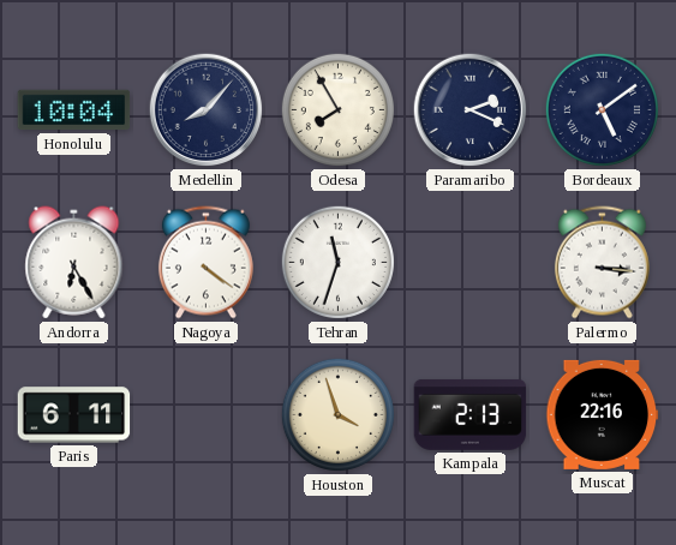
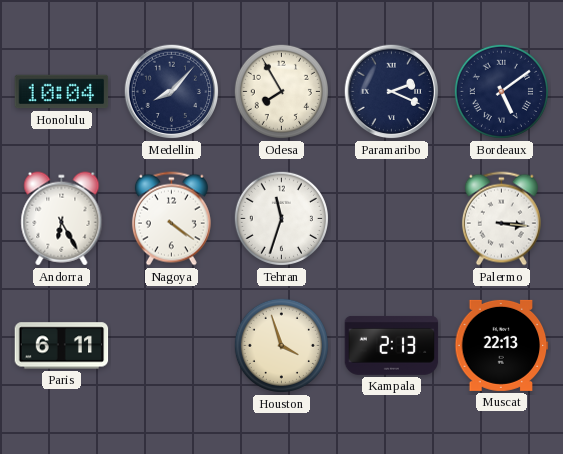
Muscat: 22:16 -> 22:13 (502, 345)
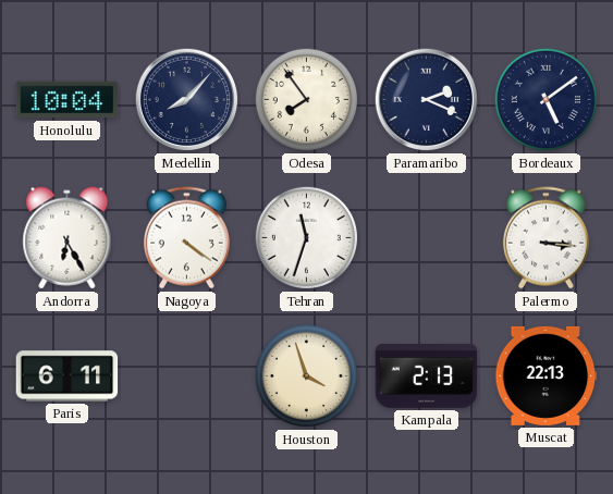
Odesa: 7:55 -> 7:54 (306, 99)
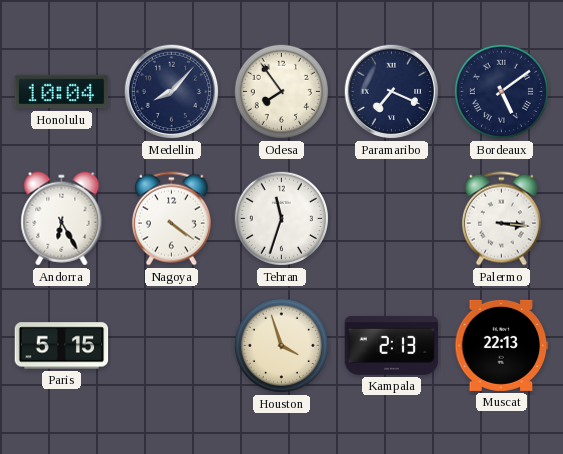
Paramaribo: 2:19 -> 7:19 (392, 92)
Paris: 6:11 -> 5:15 (62, 346)
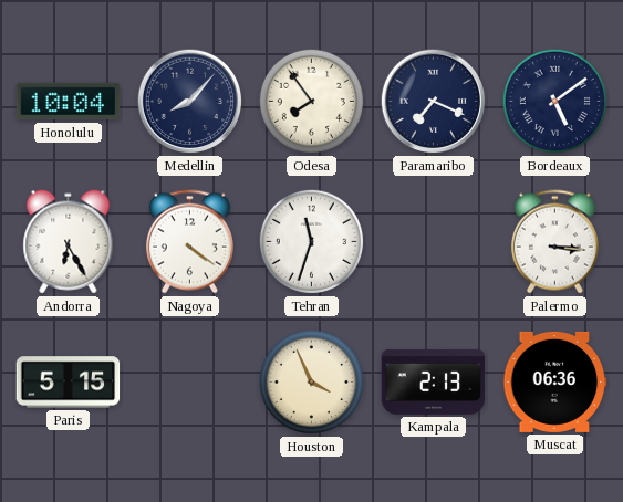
Houston: 3:57 -> 3:56 (311, 381)
Muscat: 22:13 -> 06:36 (555, 381)
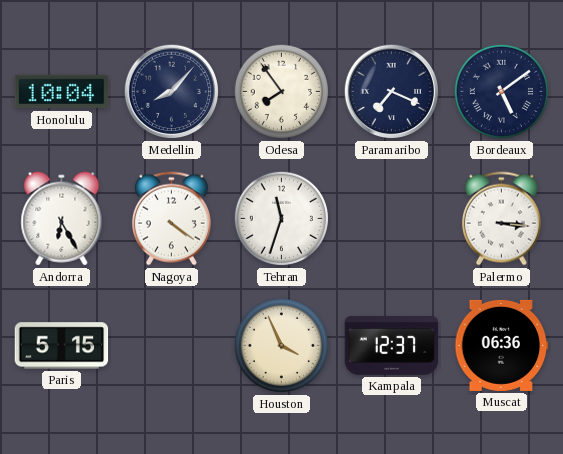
Kampala: 2:13 -> 12:37 (392, 345)
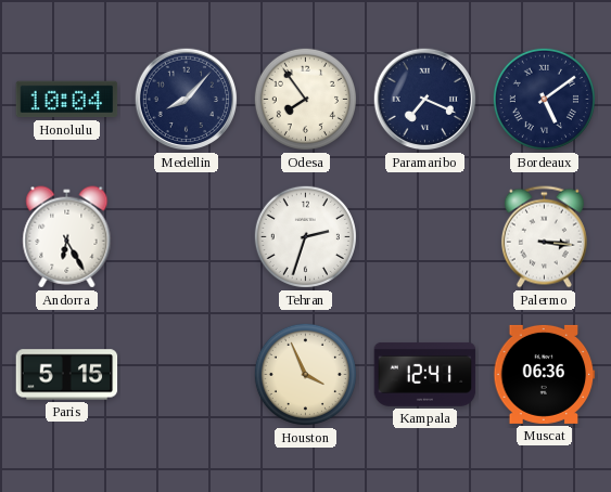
Nagoya: 4:21 -> none (171, 219)
Tehran: 11:33 -> 2:33 (305, 236)
Kampala: 12:37 -> 12:41 (425, 374)
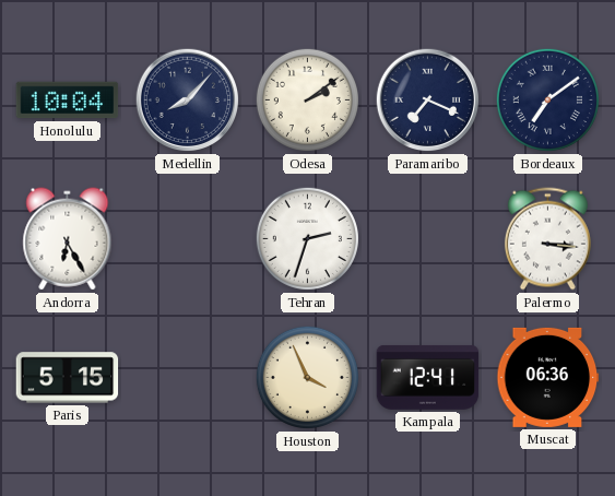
Odesa: 7:54 -> 2:09 (307, 99)
Bordeaux: 5:09 -> 7:09 (547, 99)
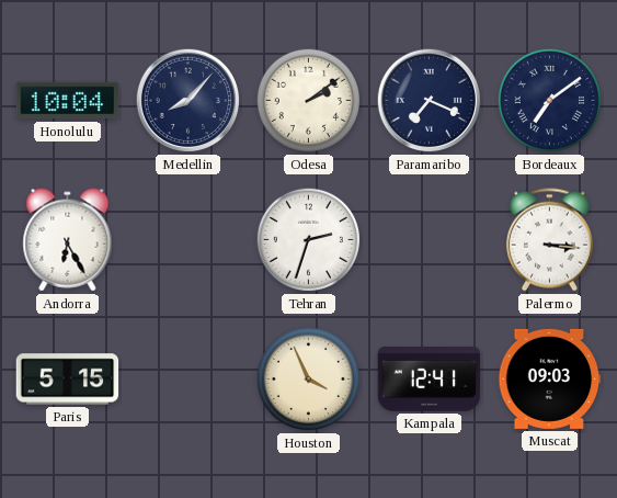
Muscat: 06:36 -> 09:03 (550, 378)
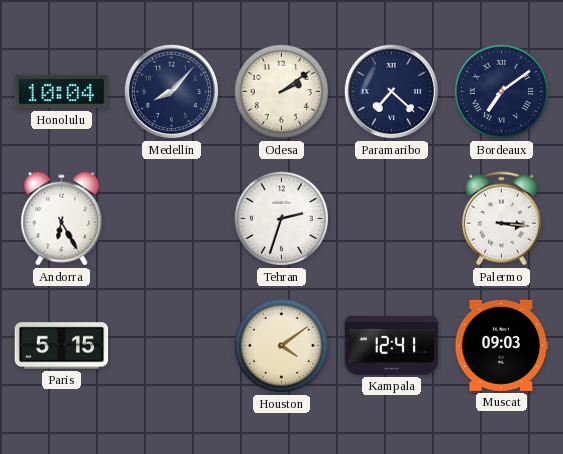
Paramaribo: 7:19 -> 7:22 (392, 92)
Houston: 3:56 -> 4:09 (281, 345)
